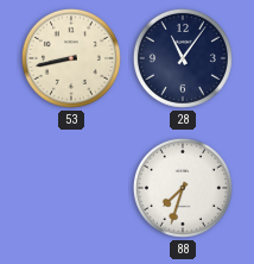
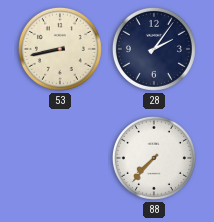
28: 11:06 -> 2:06 (154, 49)
88: 7:33 -> 7:37 (154, 158)
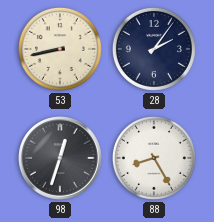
98: none -> 12:33 (61, 159)
88: 7:37 -> 8:25 (154, 158)
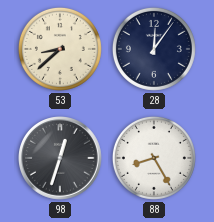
53: 8:43 -> 8:38 (60, 49)
28: 2:06 -> 12:06 (154, 49)
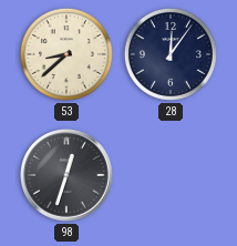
88: 8:25 -> none (154, 158)
